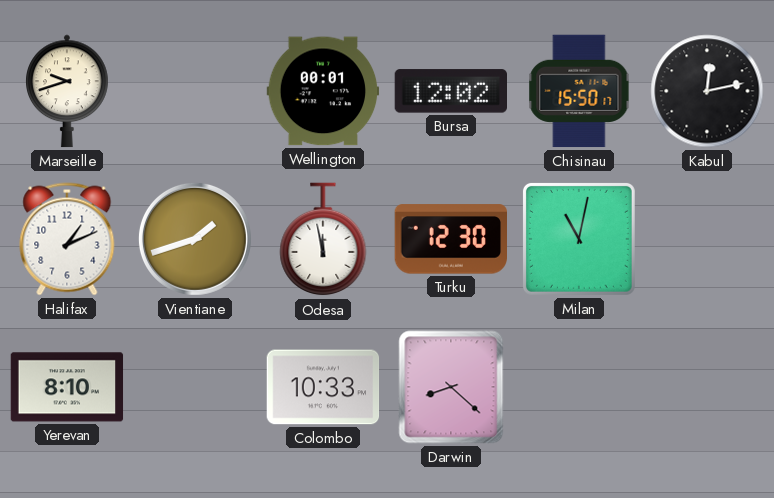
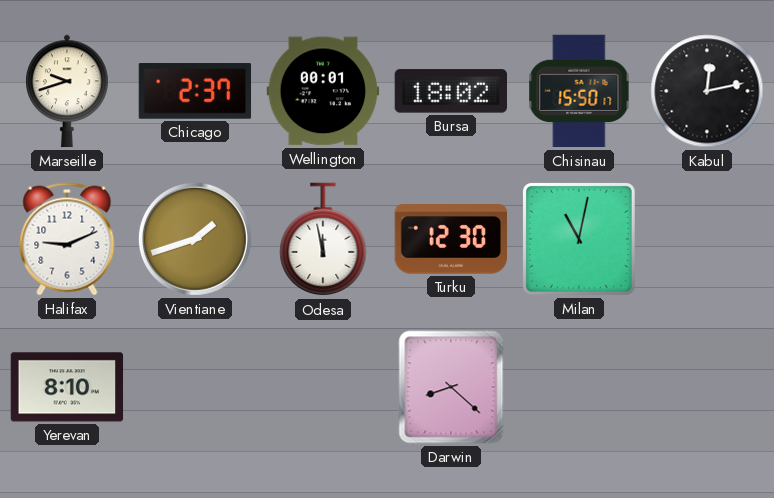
Chicago: none -> 2:37 (195, 91)
Bursa: 12:02 -> 18:02 (450, 91)
Halifax: 1:11 -> 9:11 (67, 239)
Colombo: 10:33 -> none (323, 387)
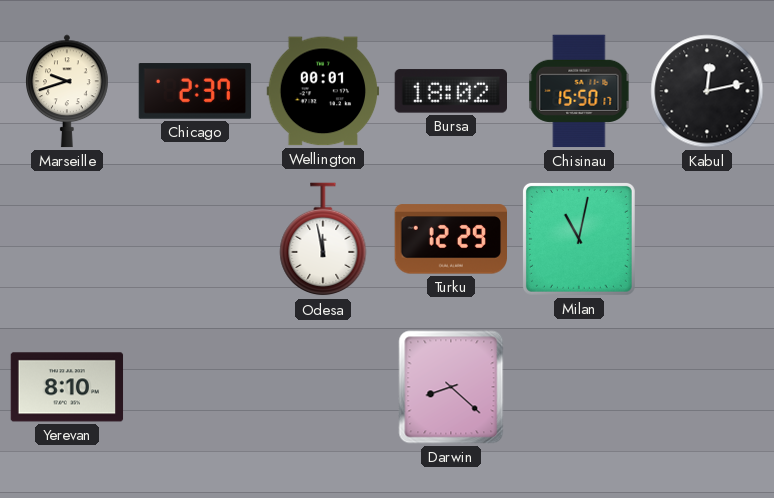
Halifax: 9:11 -> none (67, 239)
Vientiane: 1:42 -> none (195, 239)
Turku: 12:30 -> 12:29 (451, 239)
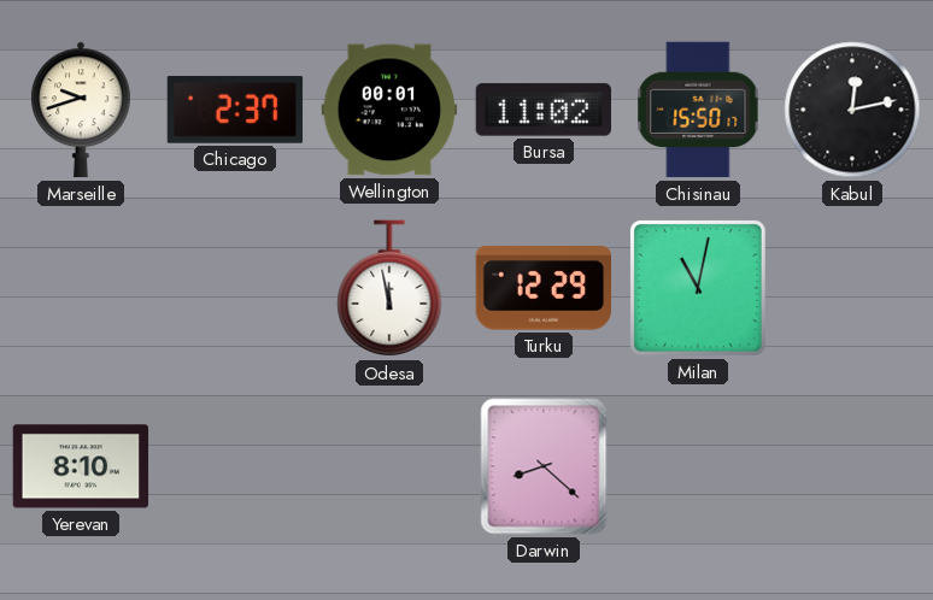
Bursa: 18:02 -> 11:02 (542, 110)
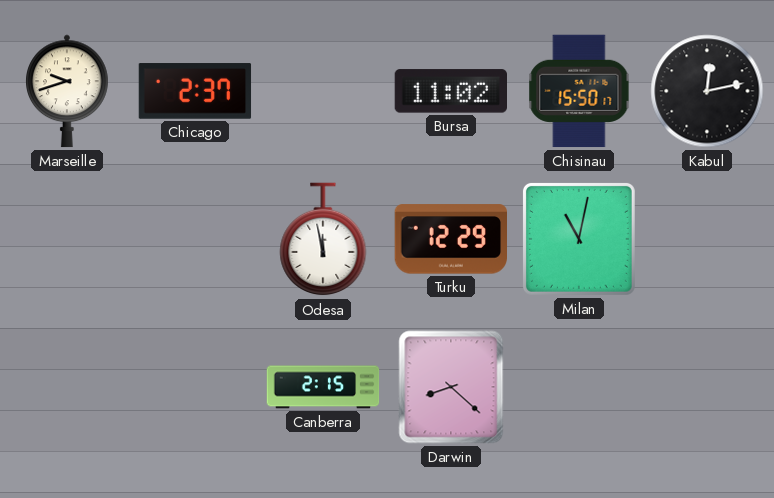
Wellington: 00:01 -> none (389, 110)
Yerevan: 8:10 -> none (81, 466)
Canberra: none -> 2:15 (323, 387)
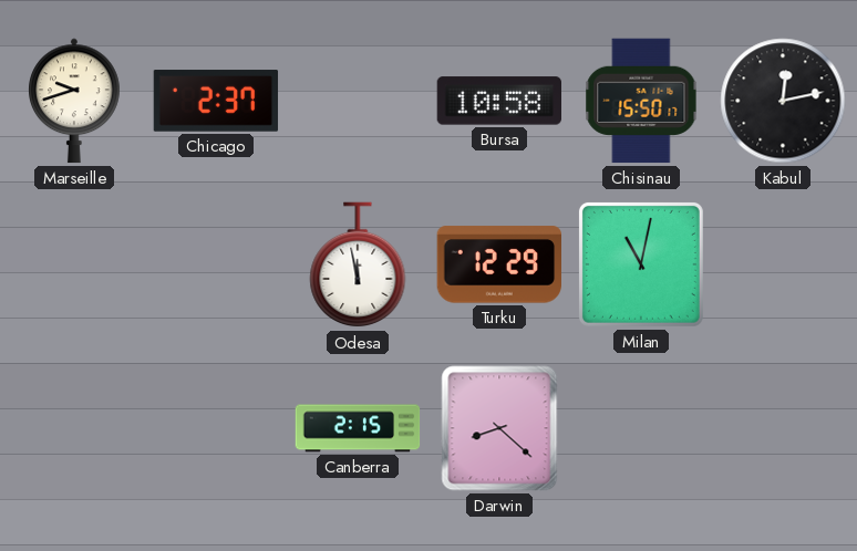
Bursa: 11:02 -> 10:58 (498, 101)
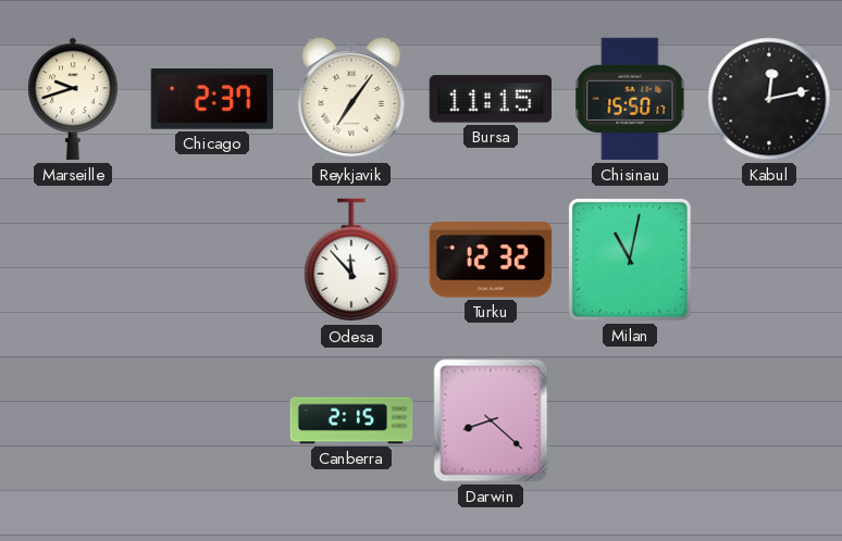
Reykjavik: none -> 7:06 (351, 99)
Bursa: 10:58 -> 11:15 (490, 99)
Odesa: 11:58 -> 11:53 (351, 261)
Turku: 12:29 -> 12:32 (491, 260)
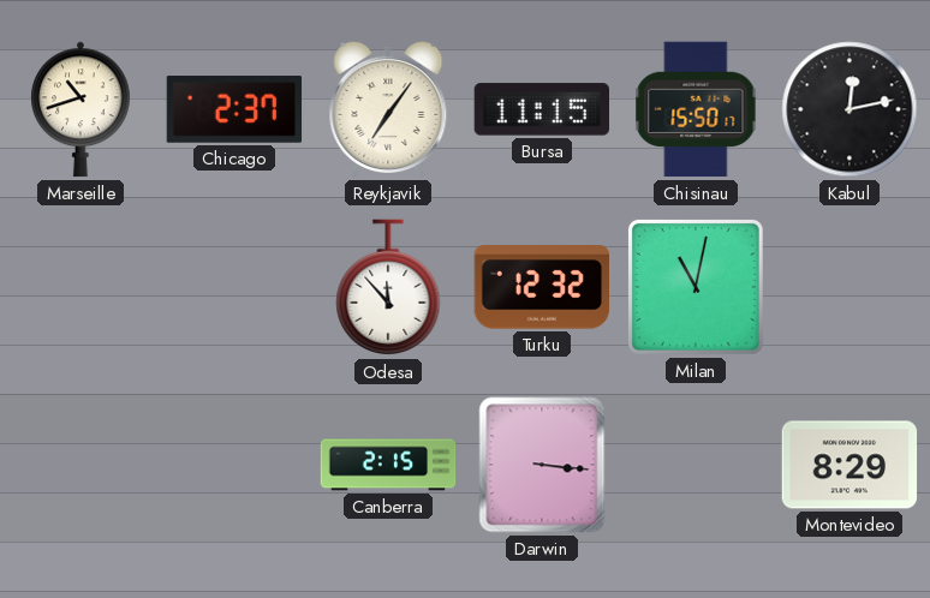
Marseille: 9:42 -> 10:42 (81, 109)
Darwin: 8:22 -> 3:16 (542, 465)
Montevideo: none -> 8:29 (849, 465)
